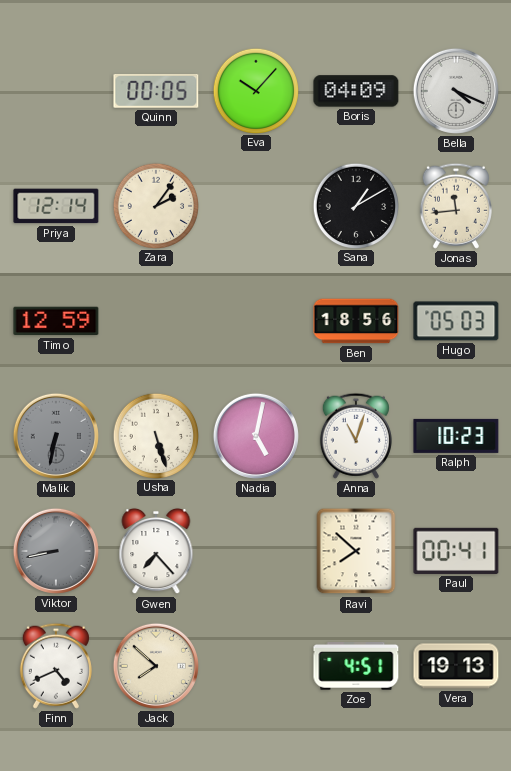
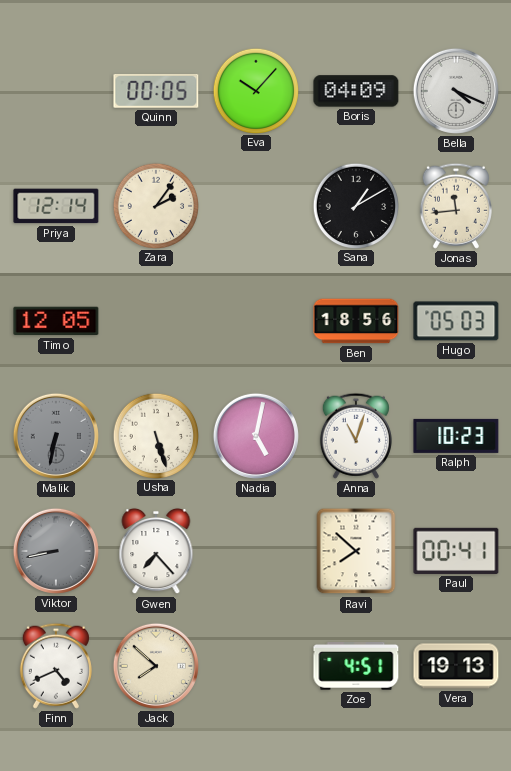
Timo: 12:59 -> 12:05 (56, 321)
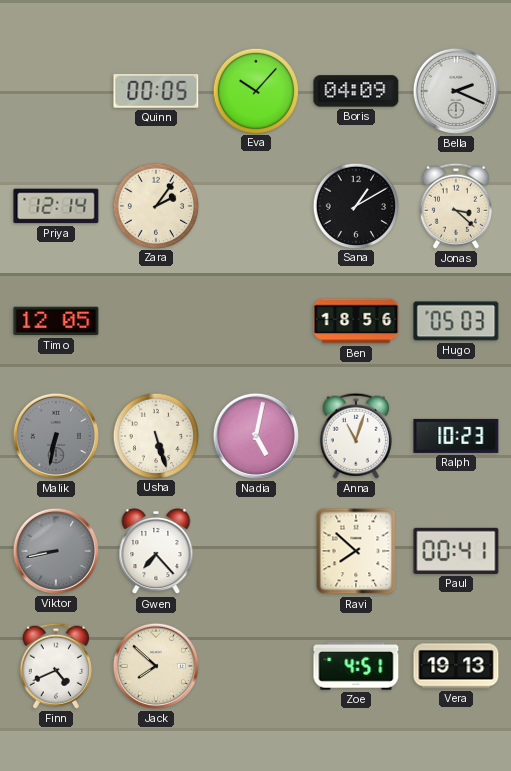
Bella: 4:19 -> 2:19 (456, 91)
Jonas: 11:44 -> 3:22 (456, 206)
